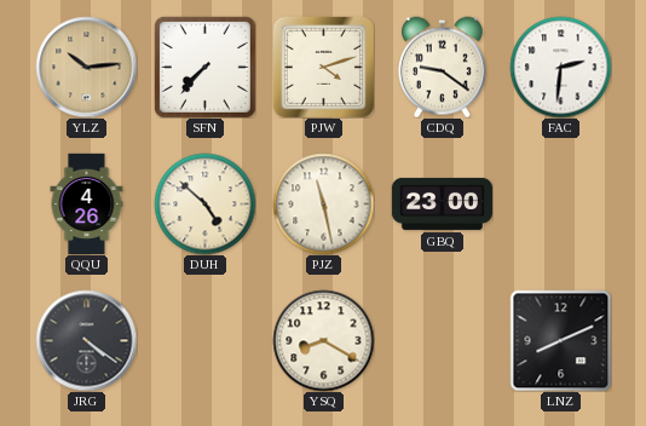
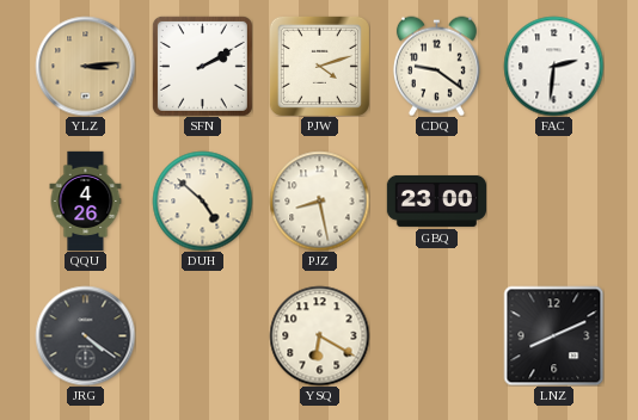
YLZ: 10:14 -> 3:14 (85, 66)
SFN: 7:37 -> 2:10 (202, 66)
PJZ: 11:28 -> 8:28 (319, 200)
YSQ: 8:20 -> 6:20 (319, 335)
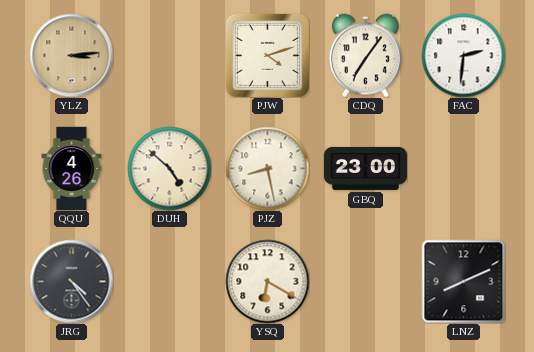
SFN: 2:10 -> none (202, 66)
CDQ: 9:21 -> 7:06 (365, 55)
JRG: 4:21 -> 4:24 (71, 281)
